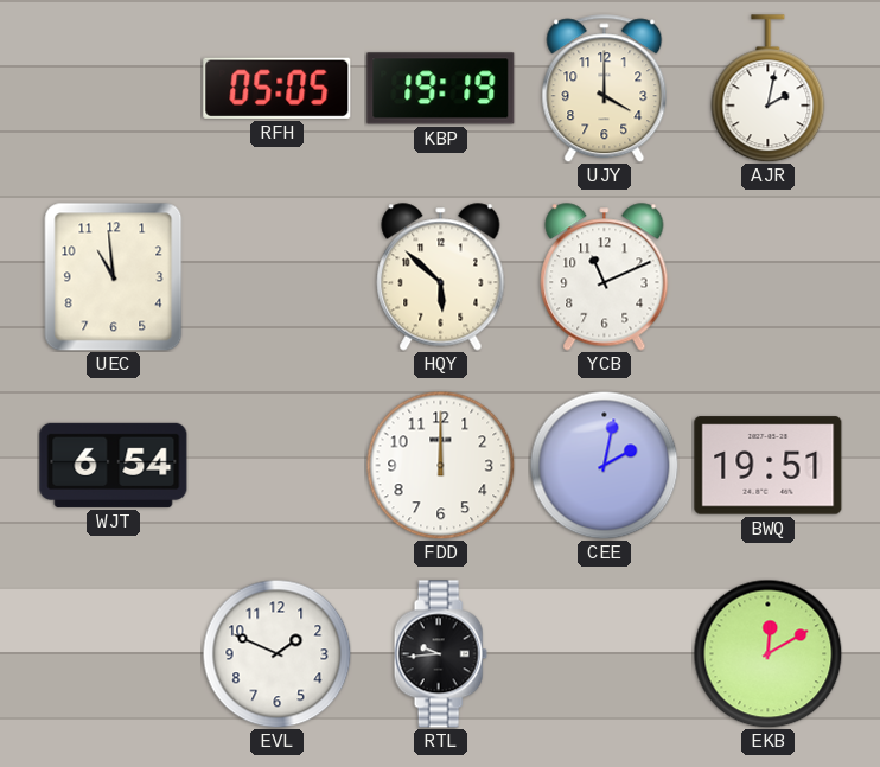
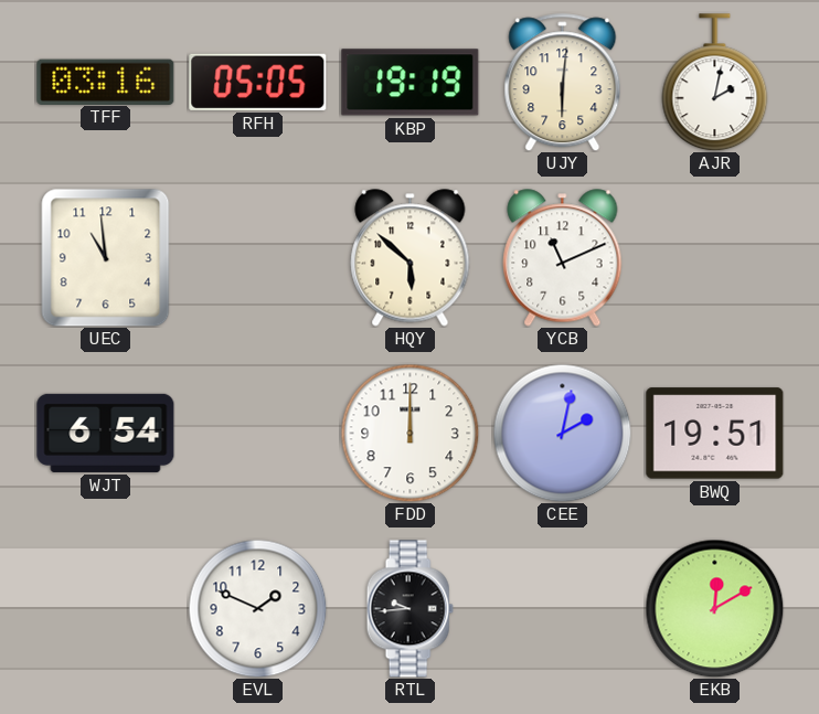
TFF: none -> 03:16 (106, 82)
UJY: 4:00 -> 6:01 (563, 83)
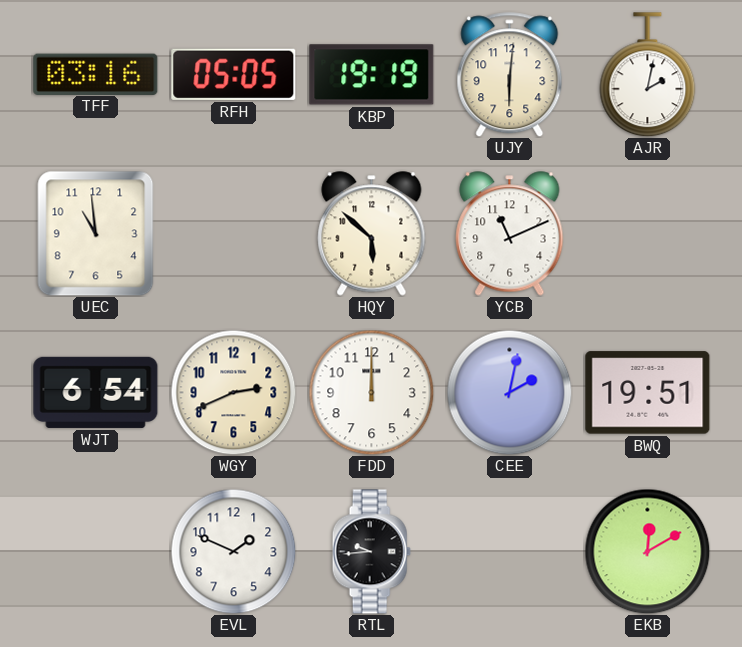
WGY: none -> 2:41 (233, 392)
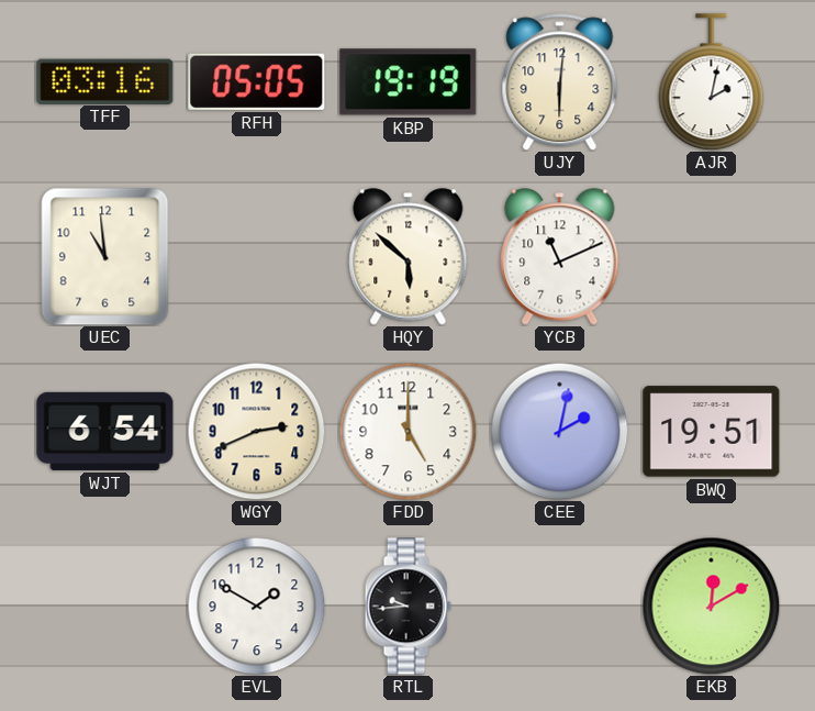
FDD: 12:00 -> 5:00 (407, 431)
EVL: 1:49 -> 1:50 (256, 606)
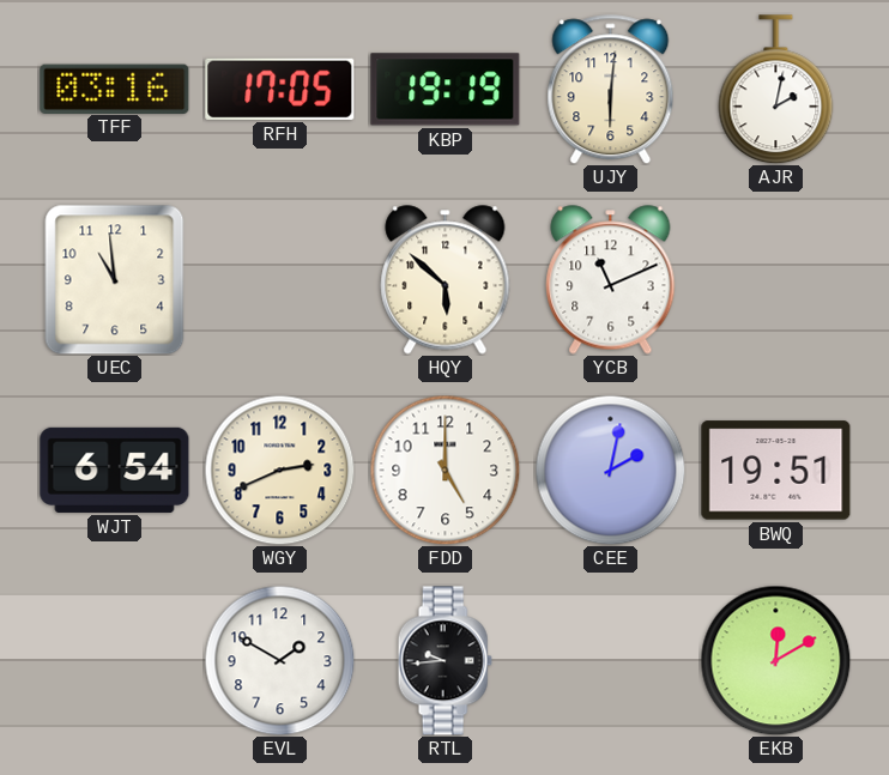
RFH: 05:05 -> 17:05 (280, 89)
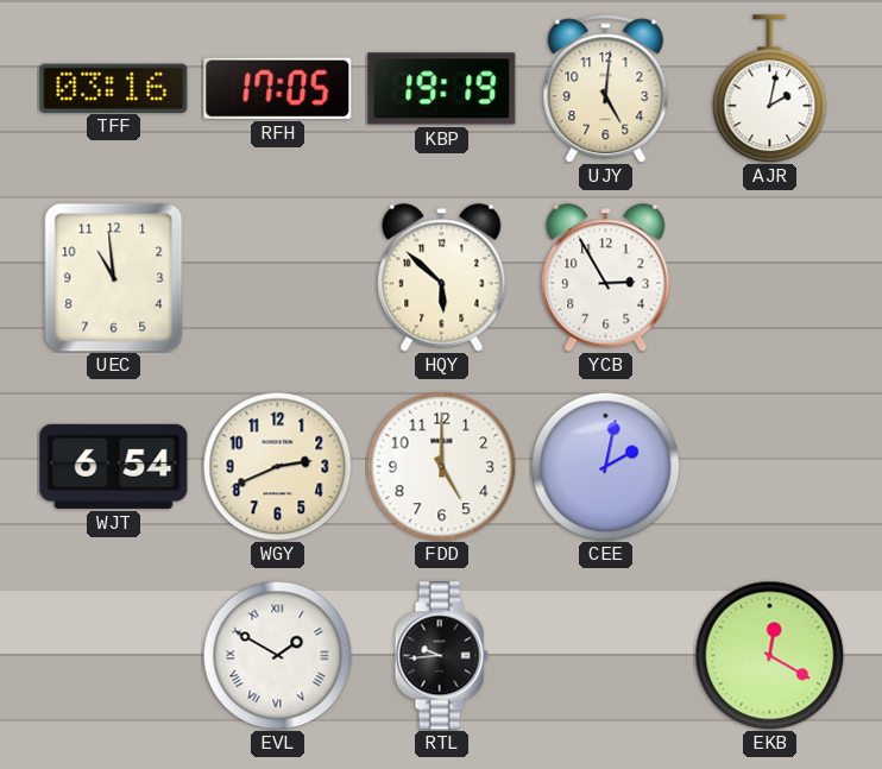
UJY: 6:01 -> 5:01 (606, 89)
YCB: 11:11 -> 2:55 (606, 278)
BWQ: 19:51 -> none (776, 471)
EVL numerals: Arabic -> Roman (277, 655)
EKB: 12:10 -> 12:20 (769, 655)
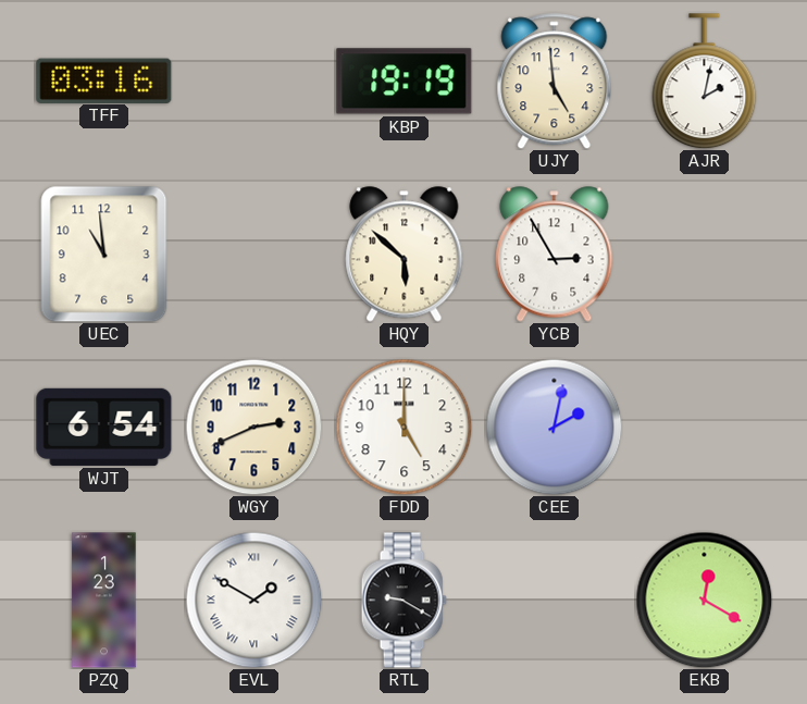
RFH: 17:05 -> none (278, 88)
UJY: 5:01 -> 4:59 (555, 82)
PZQ: none -> 1:23 (104, 601)
RTL: 9:44 -> 9:20 (403, 601)
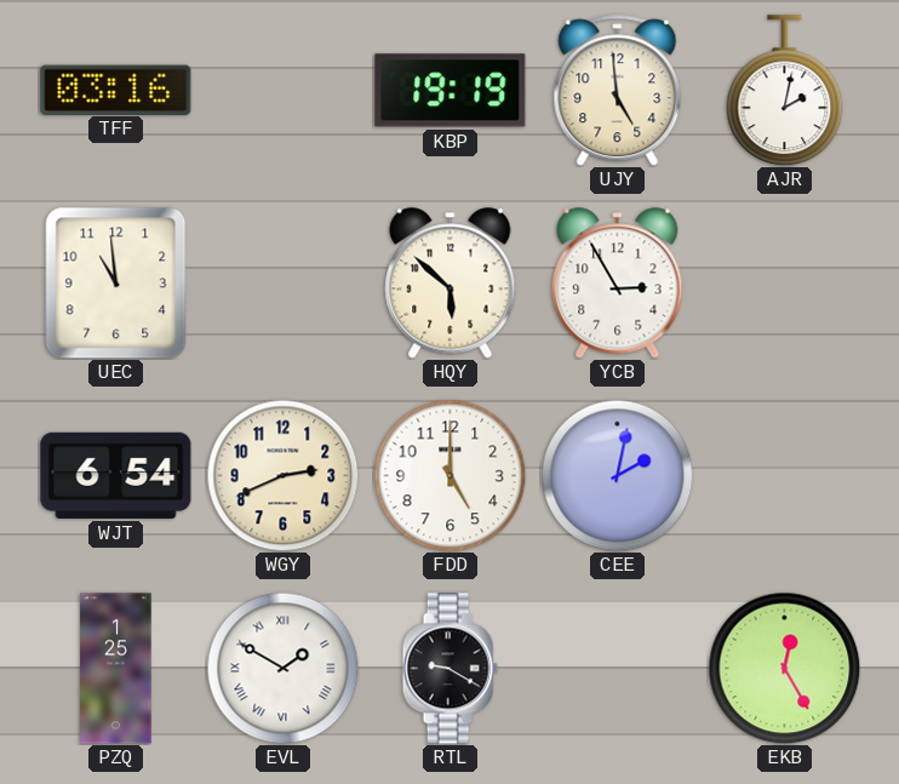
PZQ: 1:23 -> 1:25 (116, 669)
EKB: 12:20 -> 12:25 (784, 668)
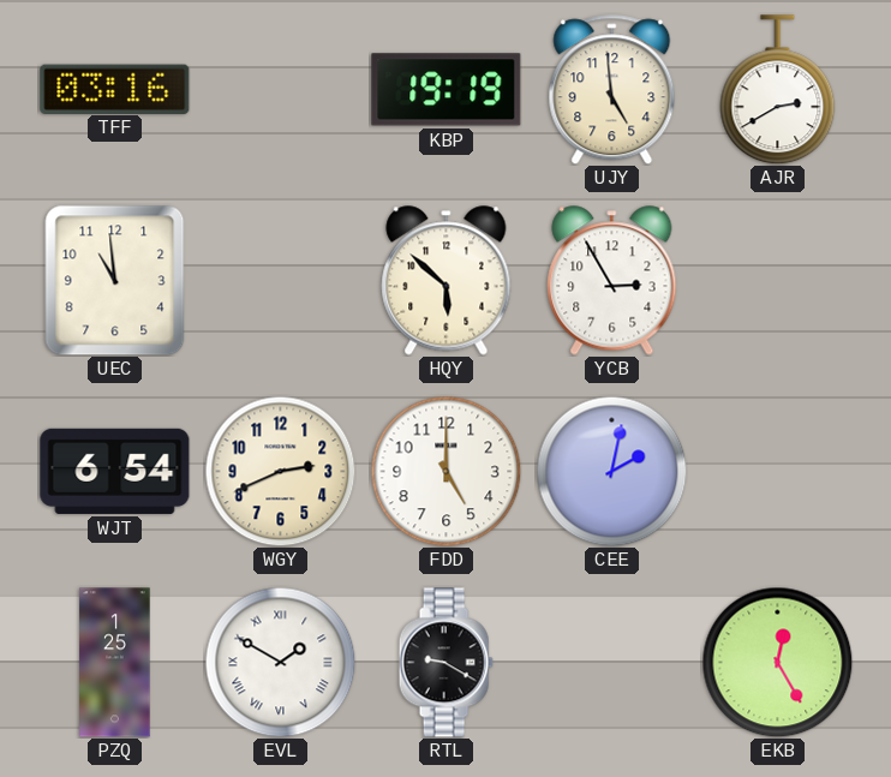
AJR: 2:02 -> 2:40 (778, 90)
